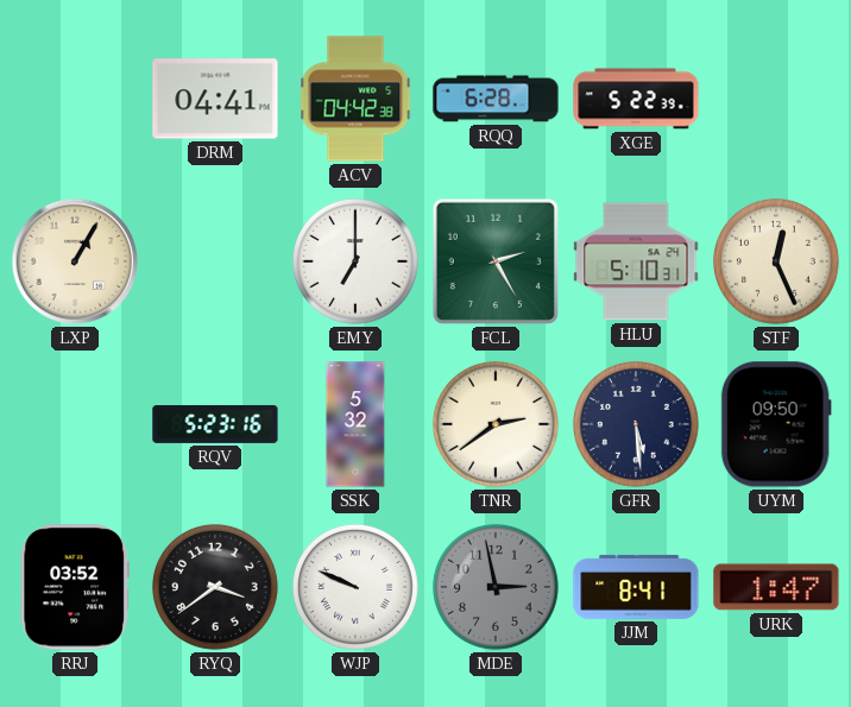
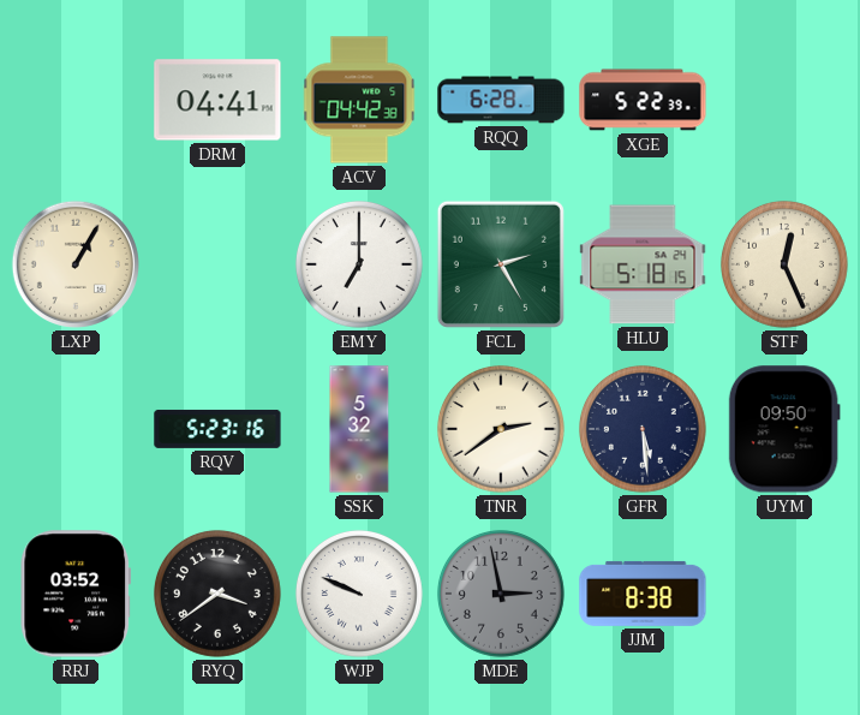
HLU: 5:10 -> 5:18 (643, 264)
JJM: 8:41 -> 8:38 (643, 594)
URK: 1:47 -> none (776, 587)
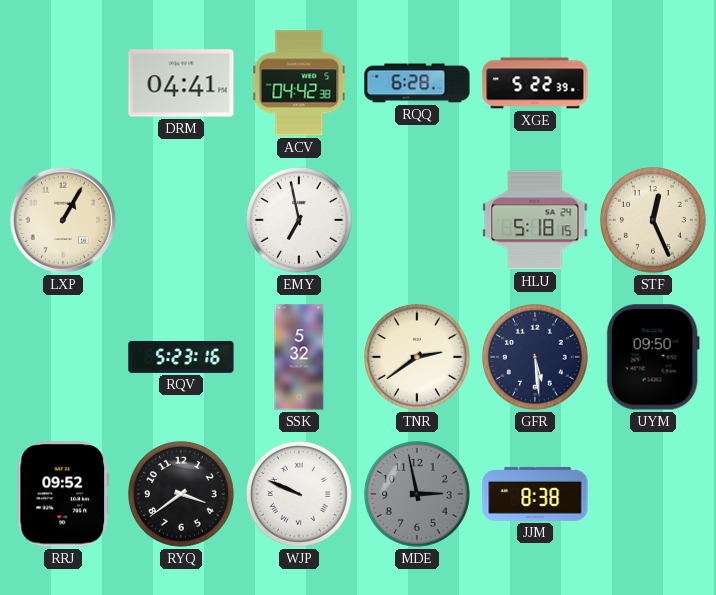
EMY: 7:00 -> 6:58 (299, 220)
FCL: 2:25 -> none (501, 264)
RRJ: 03:52 -> 09:52 (62, 494)
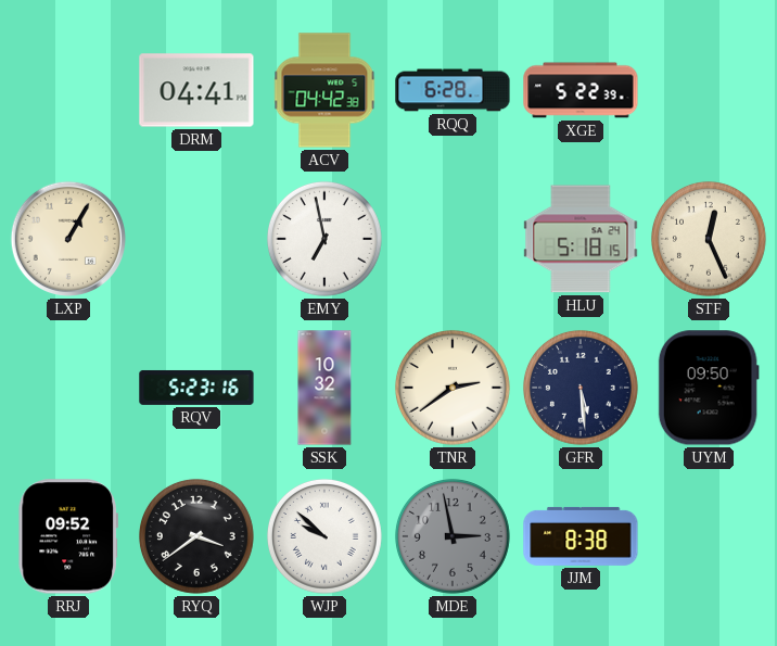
SSK: 5:32 -> 10:32 (324, 388)
WJP: 9:49 -> 9:52 (324, 536)
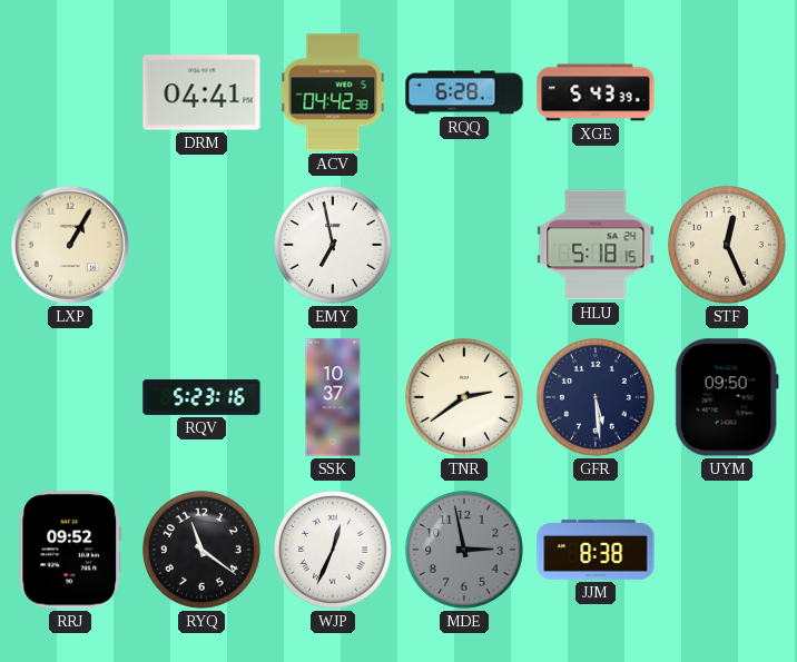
XGE: 5:22 -> 5:43 (596, 92)
SSK: 10:32 -> 10:37 (333, 397)
RYQ: 3:39 -> 11:21 (201, 550)
WJP: 9:52 -> 12:34 (333, 550)
